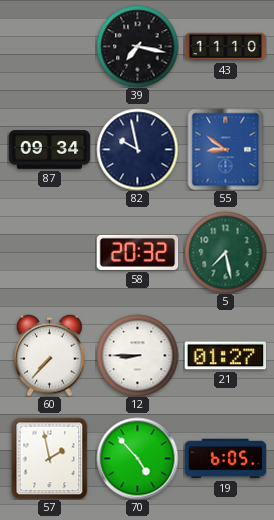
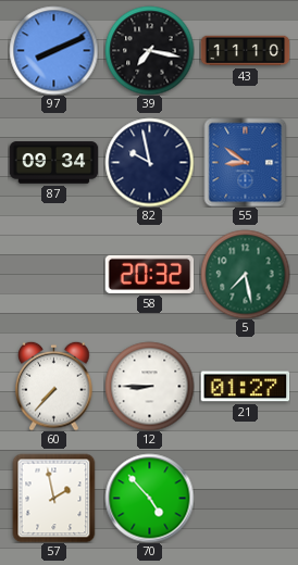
97: none -> 8:11 (53, 50)
19: 6:05 -> none (225, 459)
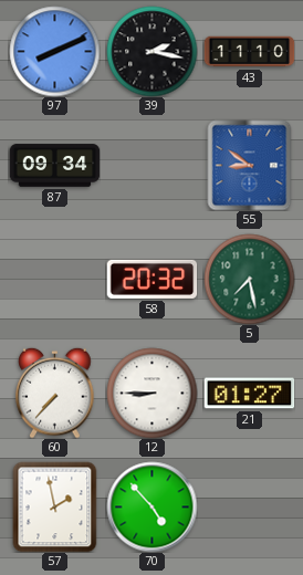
39: 7:17 -> 2:17 (151, 51)
82: 9:58 -> none (149, 162)
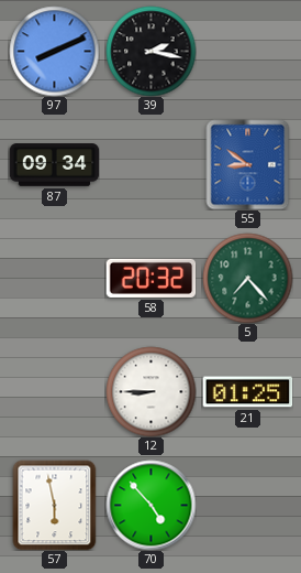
43: 11:10 -> none (249, 52)
5: 7:28 -> 7:23 (247, 278)
60: 7:37 -> none (55, 393)
21: 01:27 -> 01:25 (247, 392)
57: 1:58 -> 5:58 (55, 505)
